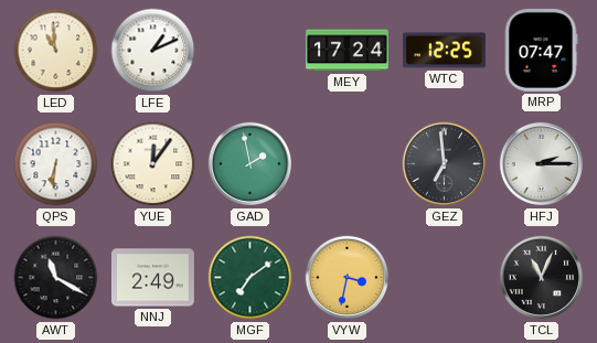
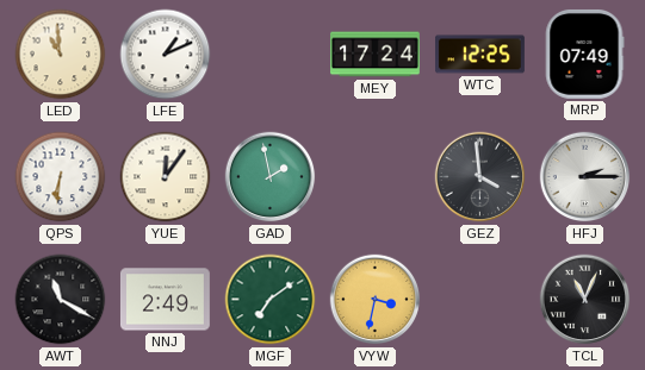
MRP: 07:47 -> 07:49 (584, 54)
GEZ: 6:59 -> 3:59 (480, 177)
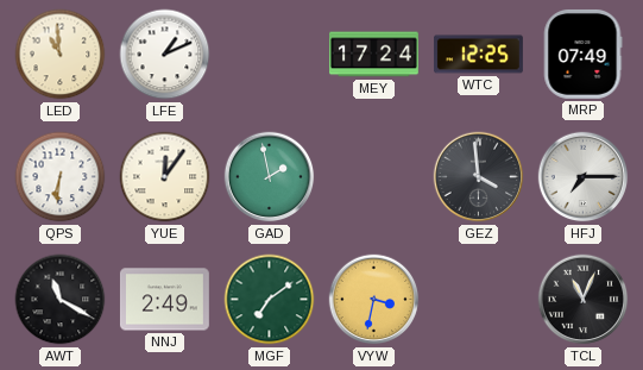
HFJ: 2:15 -> 7:15 (584, 177)
